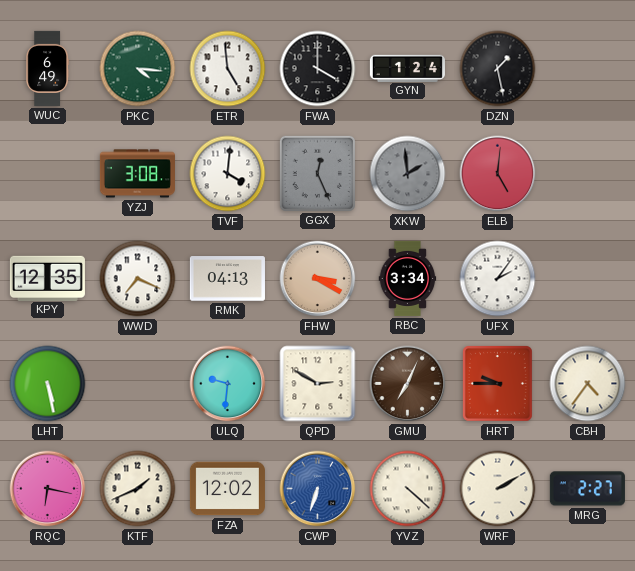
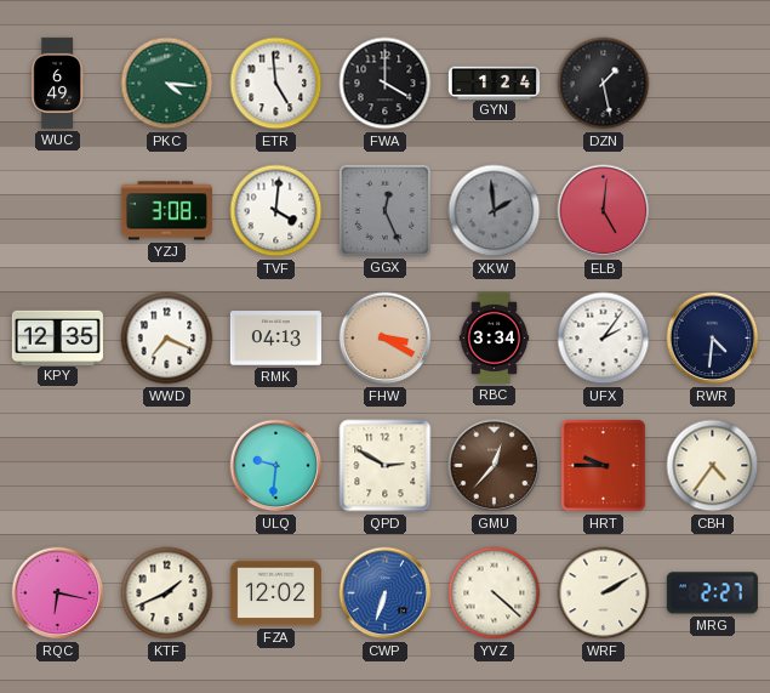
RWR: none -> 4:31 (713, 339)
LHT: 5:28 -> none (48, 384)
GMU: 7:04 -> 12:37 (495, 466)
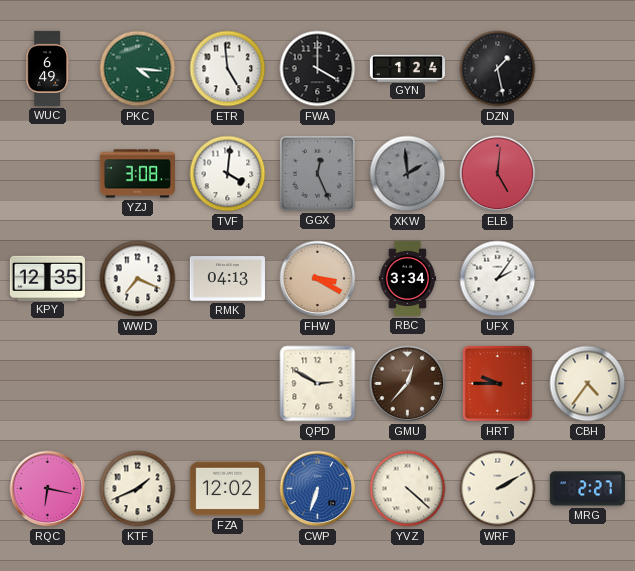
RWR: 4:31 -> none (713, 339)
ULQ: 9:31 -> none (276, 466)
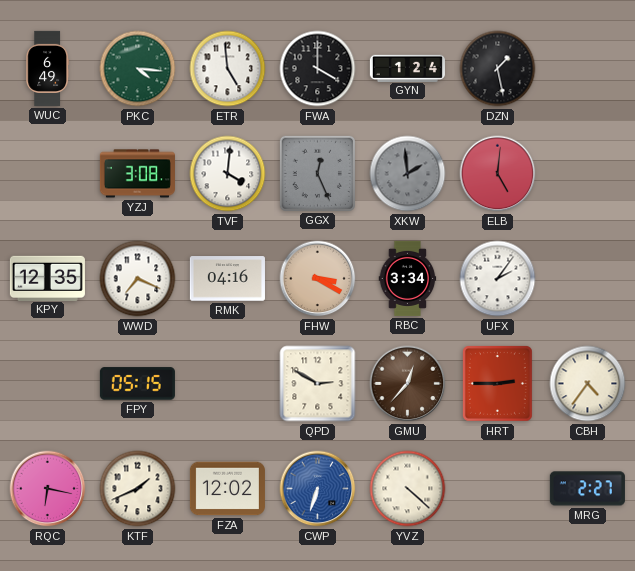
RMK: 04:13 -> 04:16 (227, 279)
FPY: none -> 05:15 (137, 384)
HRT: 9:45 -> 2:45 (497, 383)
WRF: 2:10 -> none (498, 489)
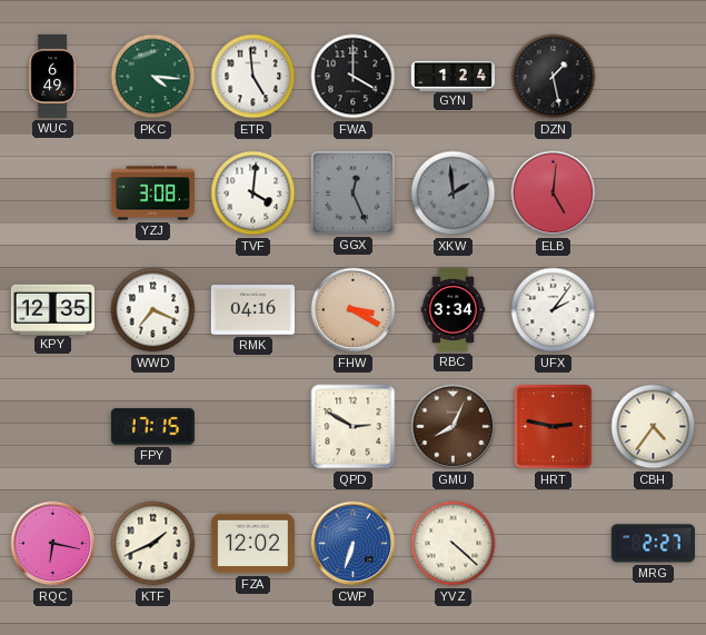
FPY: 05:15 -> 17:15 (152, 427)
GMU: 12:37 -> 8:04 (454, 427)
HRT: 2:45 -> 2:47 (553, 426)
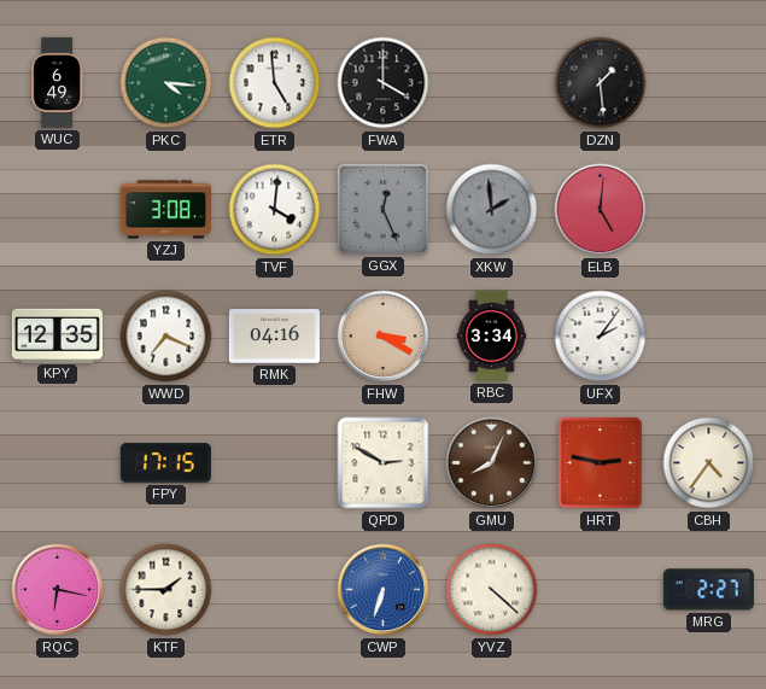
GYN: 1:24 -> none (453, 76)
DZN: 1:28 -> 1:29 (601, 83)
KTF: 1:41 -> 1:45 (166, 590)
FZA: 12:02 -> none (252, 544)
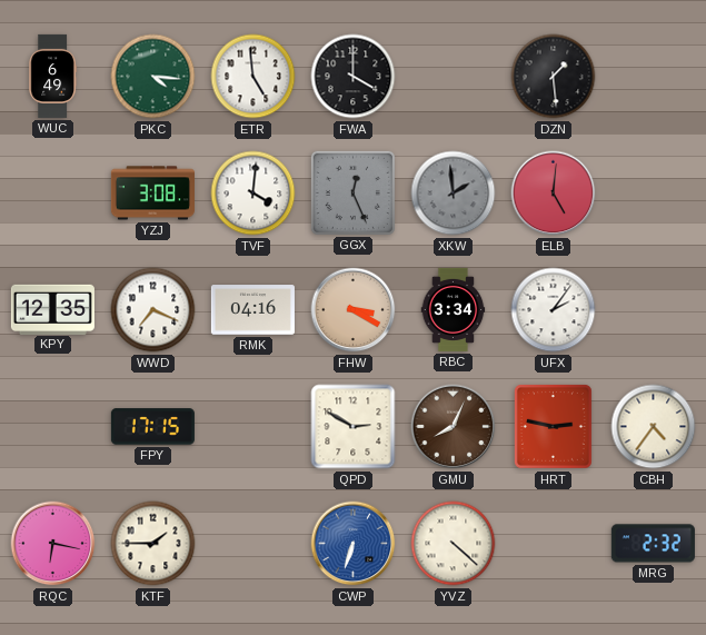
MRG: 2:27 -> 2:32 (653, 544)
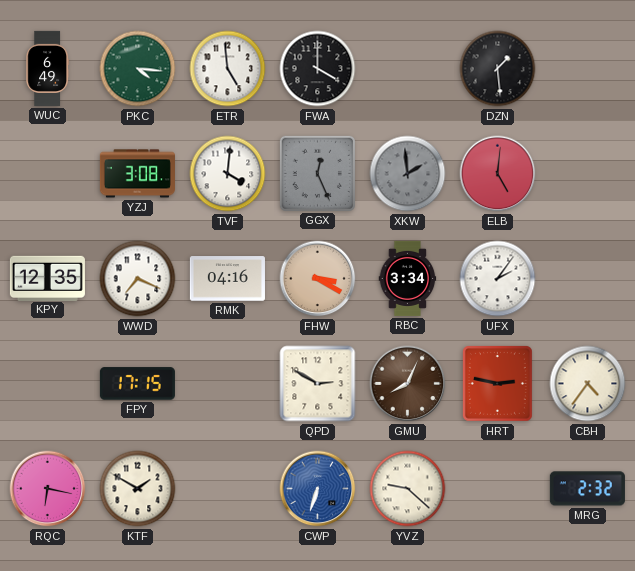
KTF: 1:45 -> 1:50 (138, 489)
YVZ: 4:22 -> 9:22 (408, 489)
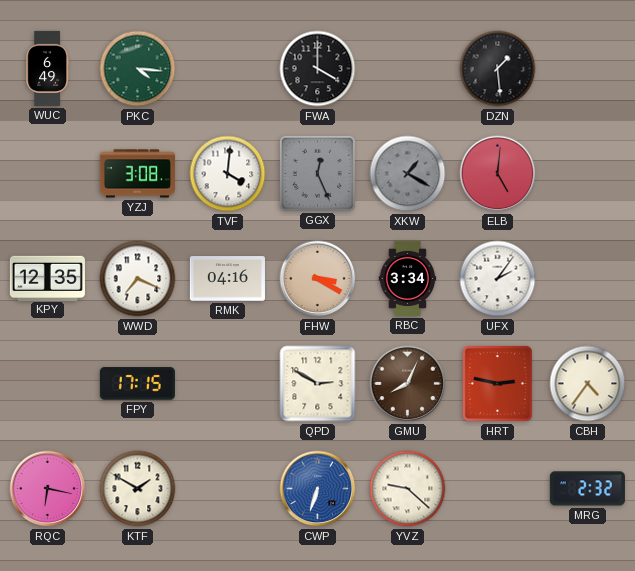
ETR: 4:59 -> none (228, 69)
XKW: 1:59 -> 1:20 (408, 174)
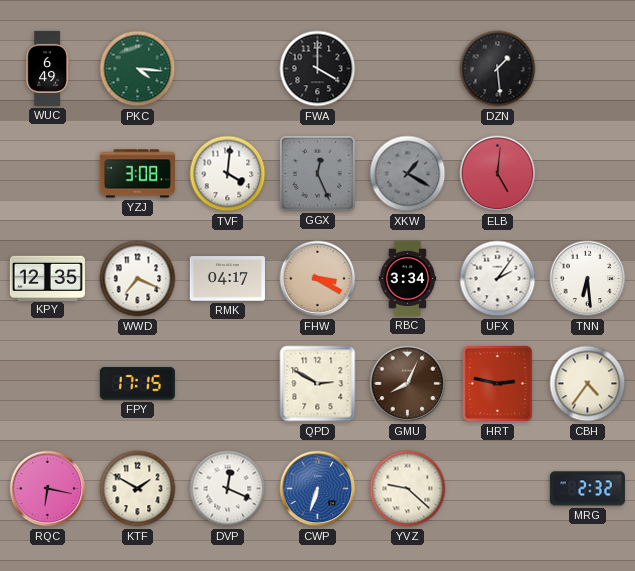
RMK: 04:16 -> 04:17 (227, 279)
TNN: none -> 6:29 (588, 279)
DVP: none -> 12:19 (228, 489)
